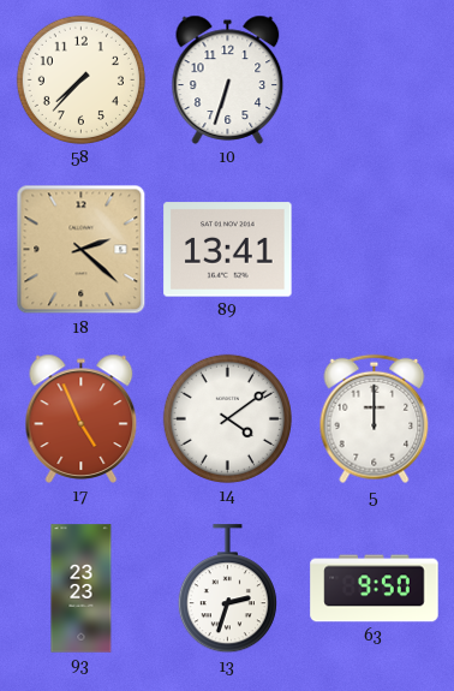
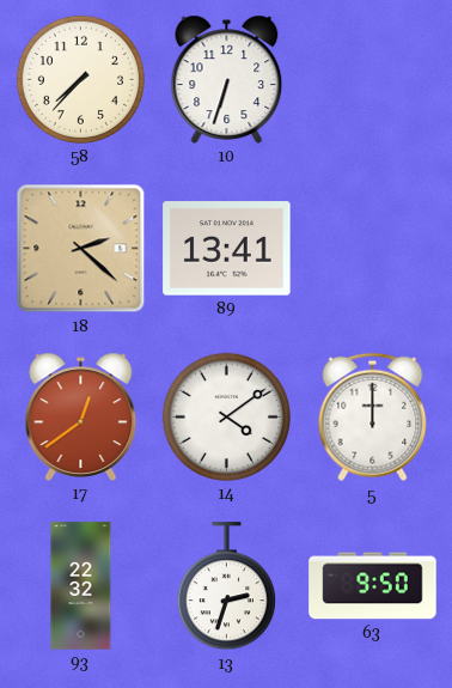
17: 4:56 -> 12:39 (81, 416)
93: 23:23 -> 22:32 (81, 586)
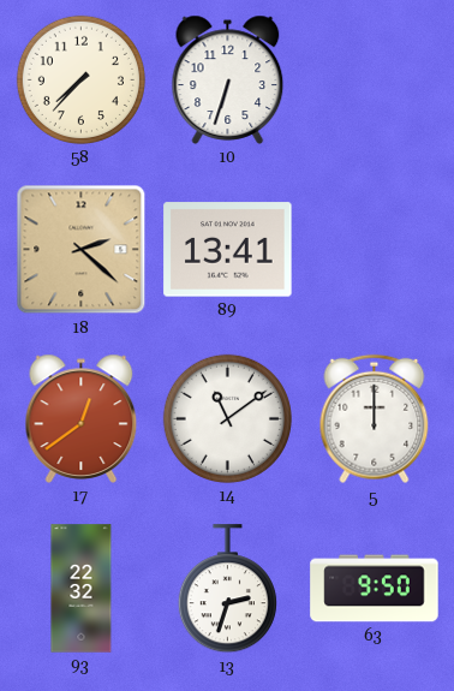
14: 4:09 -> 11:09 (227, 418)
